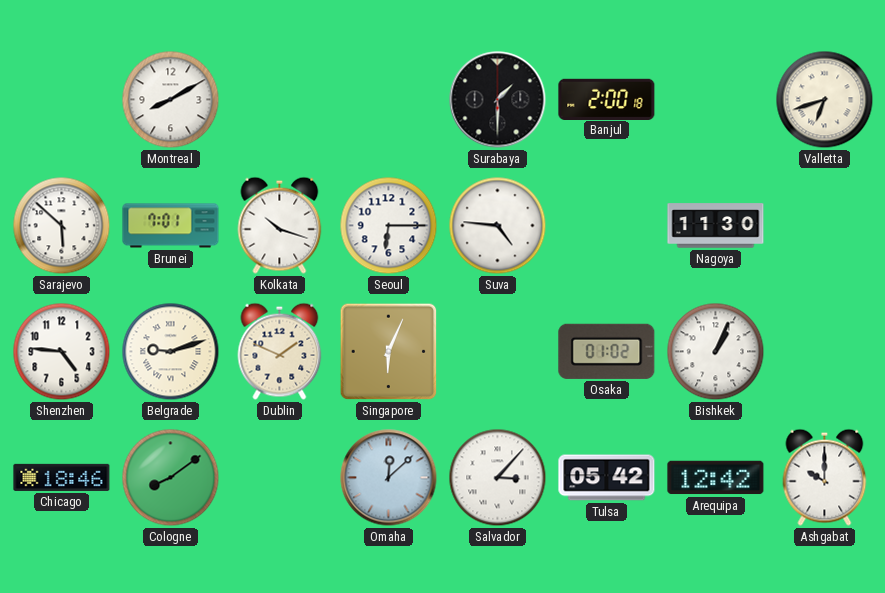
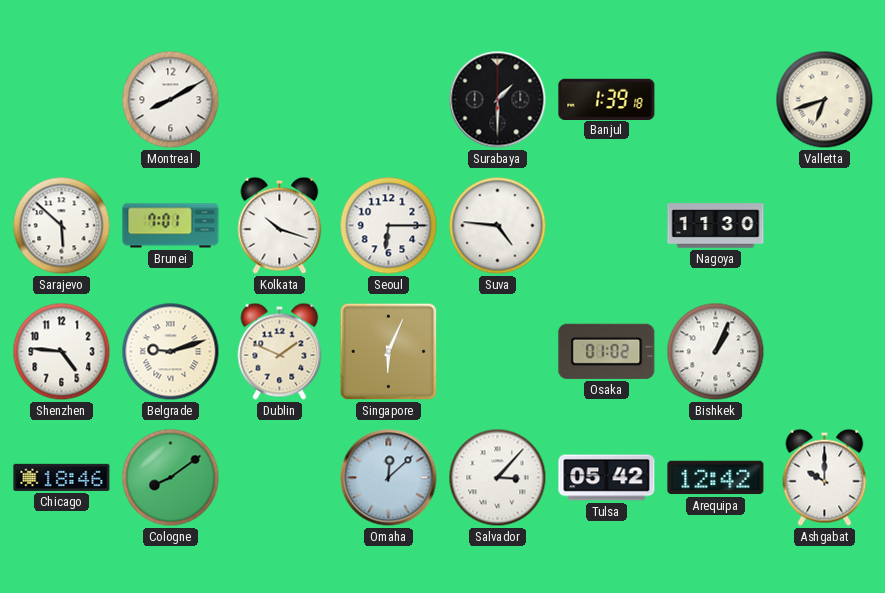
Banjul: 2:00 -> 1:39 (607, 99)
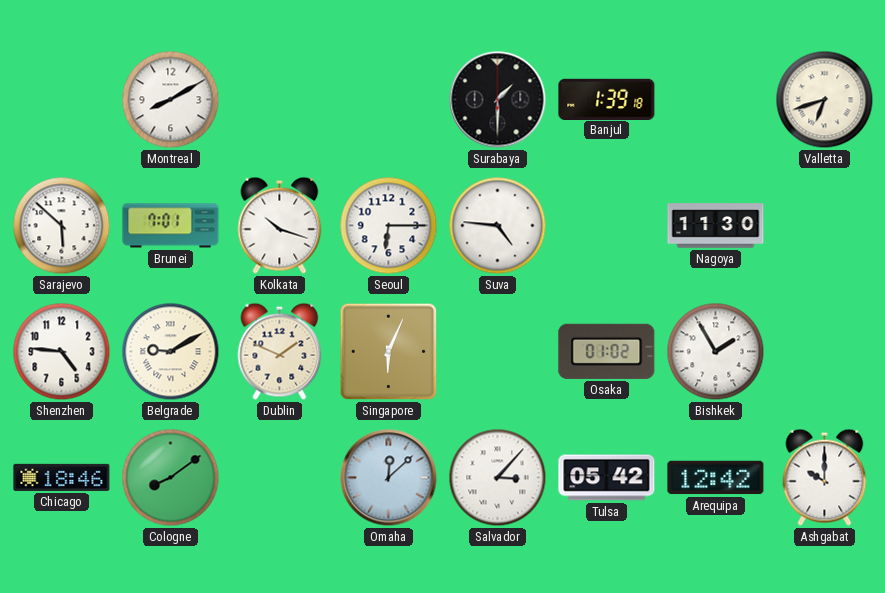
Belgrade: 9:12 -> 9:10 (171, 352)
Bishkek: 1:04 -> 1:55 (716, 352)
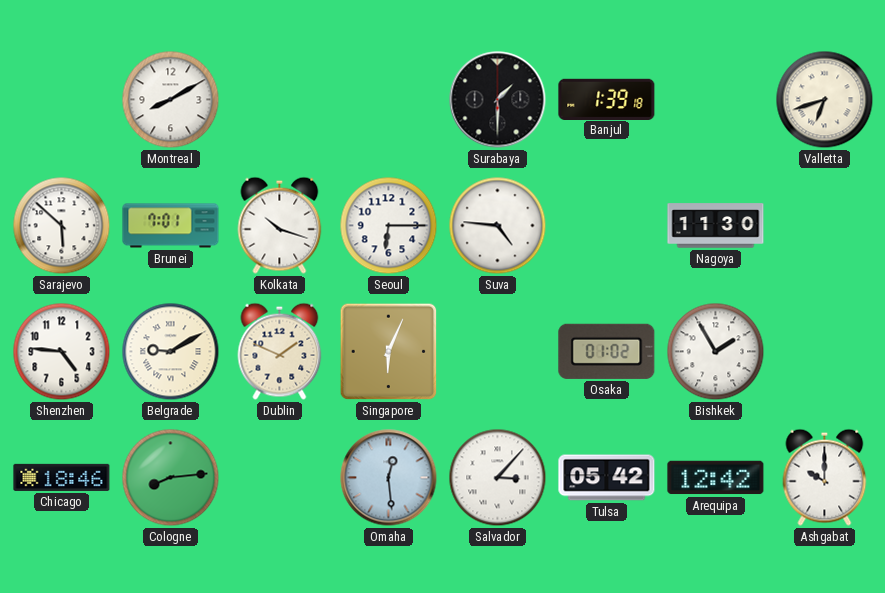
Cologne: 8:09 -> 8:14 (171, 478)
Omaha: 12:08 -> 12:29 (389, 478)
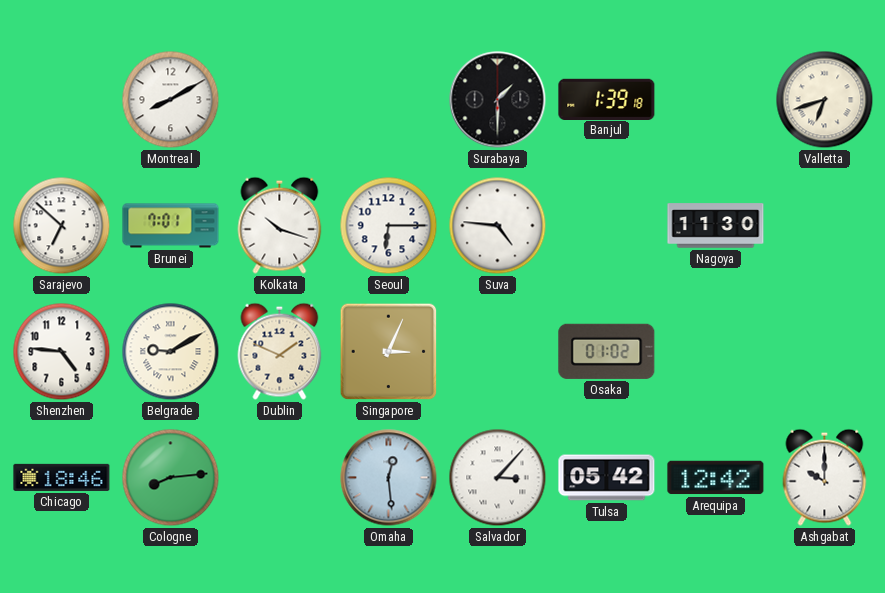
Sarajevo: 5:52 -> 6:52 (62, 226)
Singapore: 6:04 -> 3:04 (389, 352)
Bishkek: 1:55 -> none (716, 352)
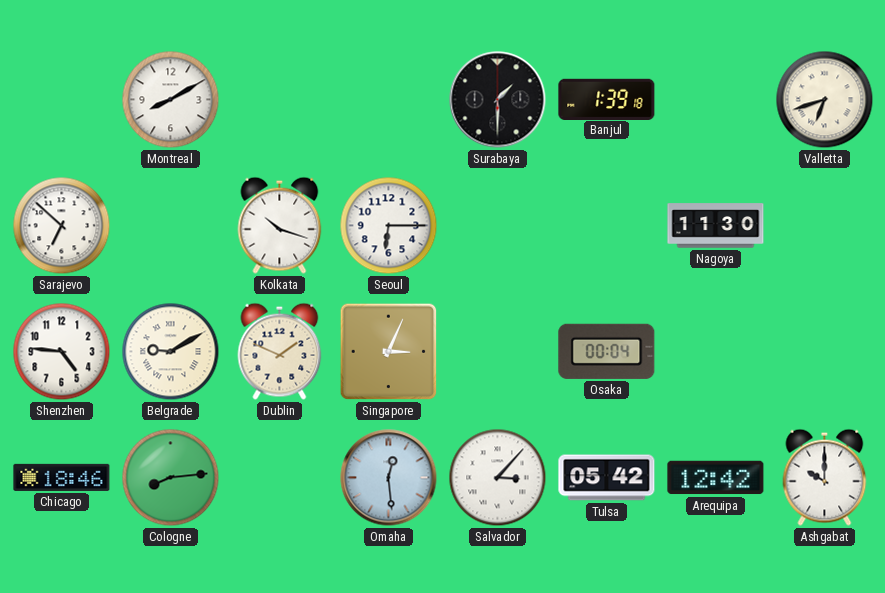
Brunei: 7:01 -> none (171, 226)
Suva: 4:46 -> none (498, 226)
Osaka: 01:02 -> 00:04 (607, 351)
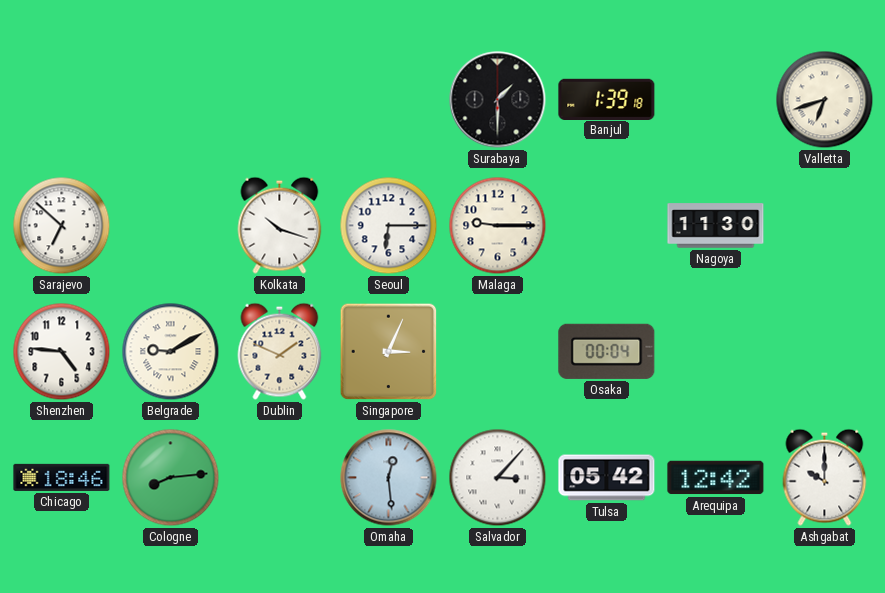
Montreal: 8:10 -> none (171, 100)
Malaga: none -> 9:15 (498, 226)
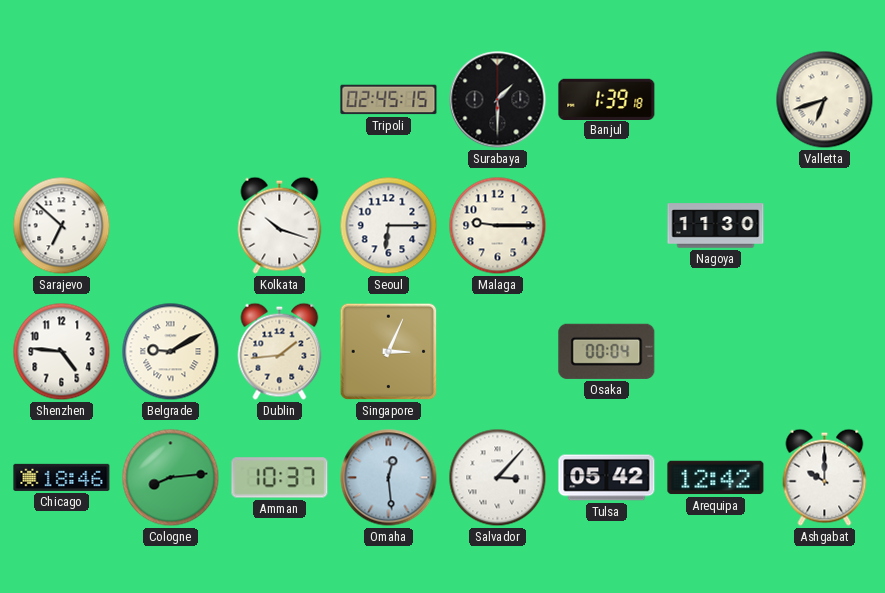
Tripoli: none -> 02:45 (389, 100)
Dublin: 1:49 -> 1:44 (280, 351)
Amman: none -> 10:37 (280, 478)
